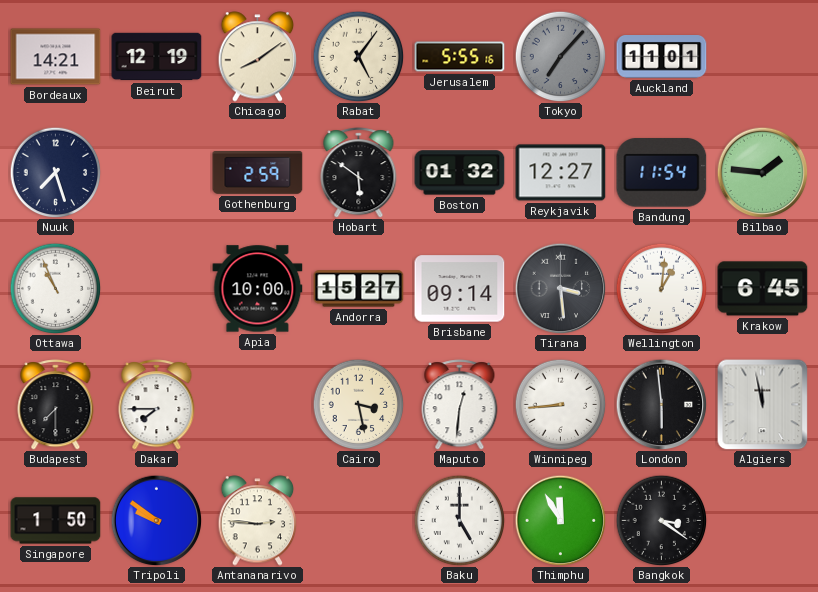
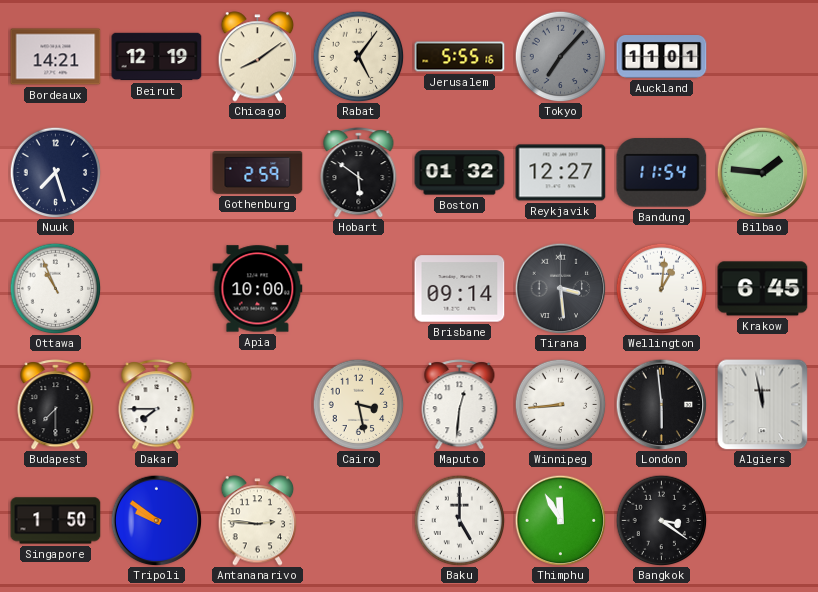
Andorra: 15:27 -> none (359, 289)
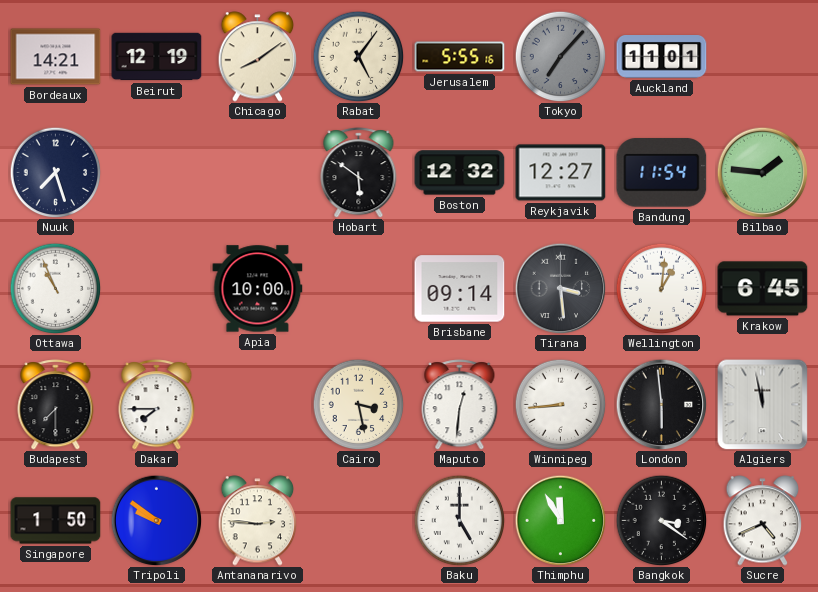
Gothenburg: 2:59 -> none (258, 173)
Boston: 01:32 -> 12:32 (460, 173)
Sucre: none -> 4:41 (763, 521)
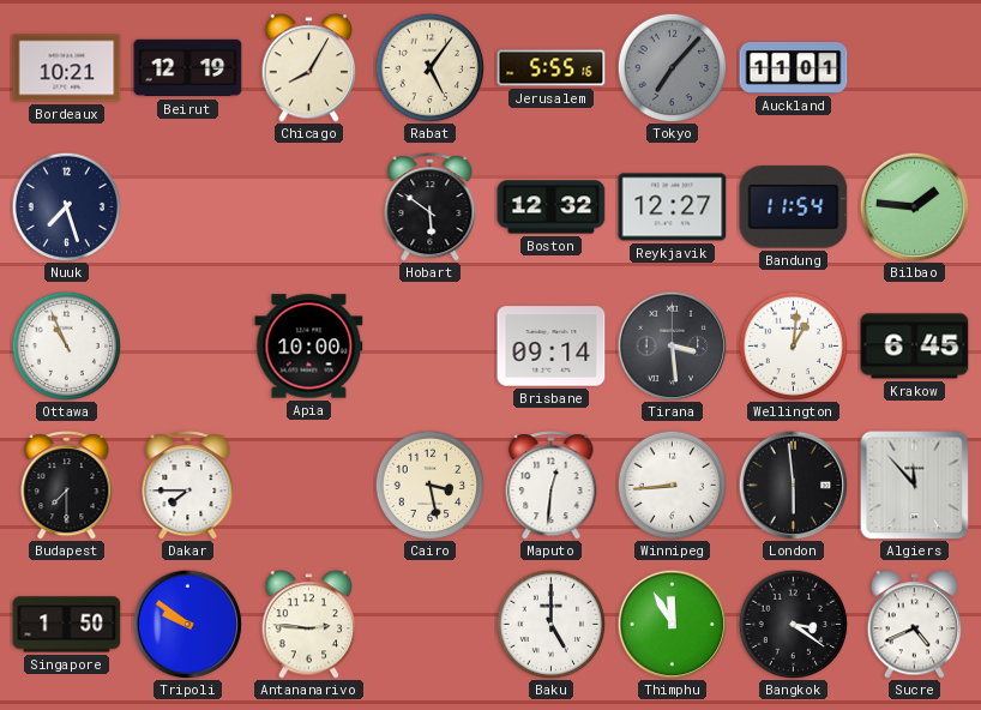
Bordeaux: 14:21 -> 10:21 (67, 68)
Chicago: 8:09 -> 8:05 (309, 68)
Algiers: 11:58 -> 11:53 (914, 485)
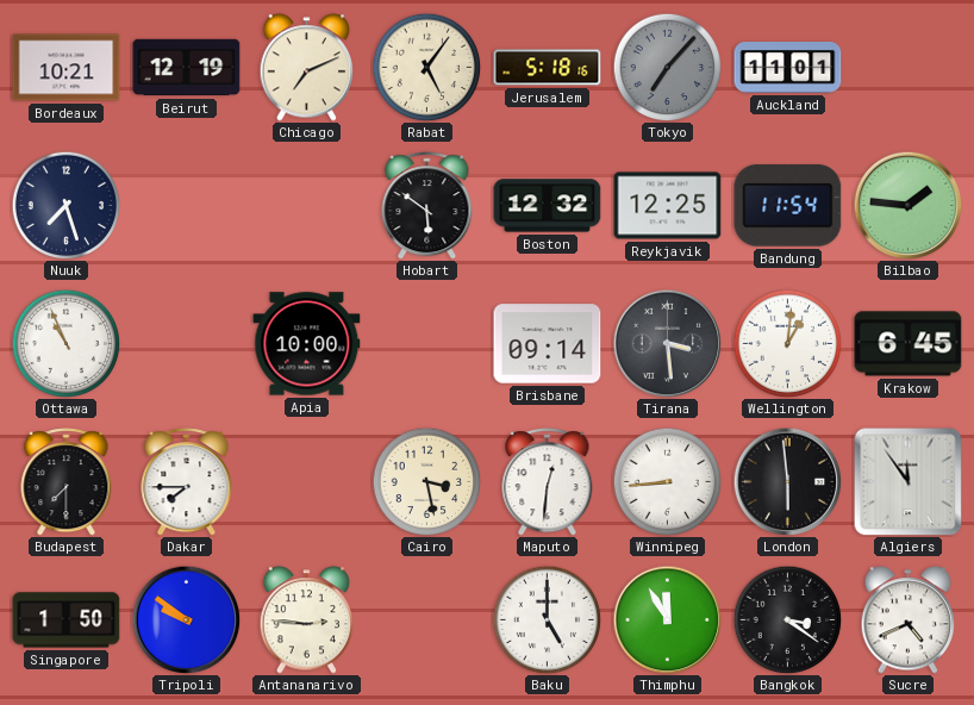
Chicago: 8:05 -> 7:11 (307, 68)
Jerusalem: 5:55 -> 5:18 (548, 68)
Reykjavik: 12:27 -> 12:25 (668, 206)
Algiers: 11:53 -> 11:54 (907, 481)
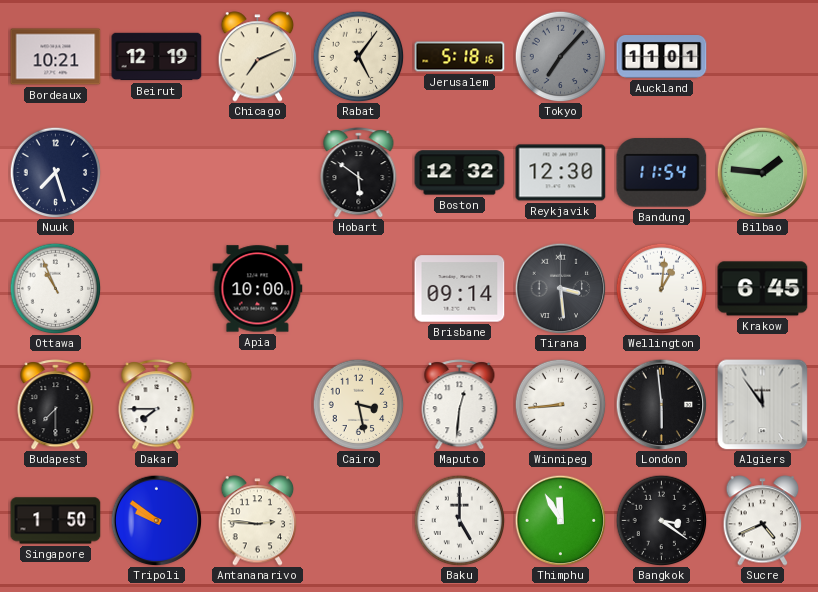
Reykjavik: 12:25 -> 12:30 (561, 173)
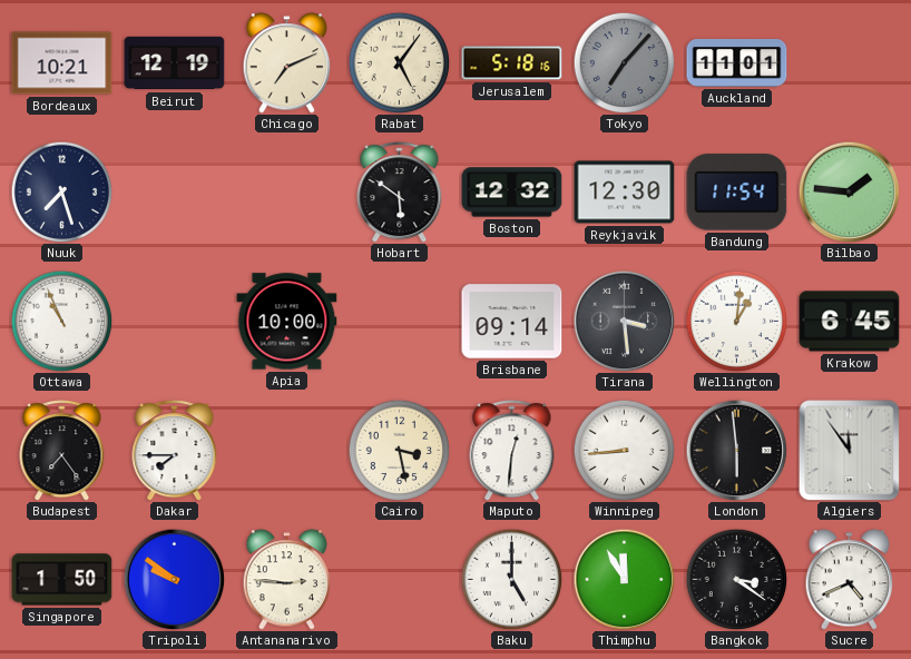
Budapest: 7:30 -> 7:24 (62, 451)
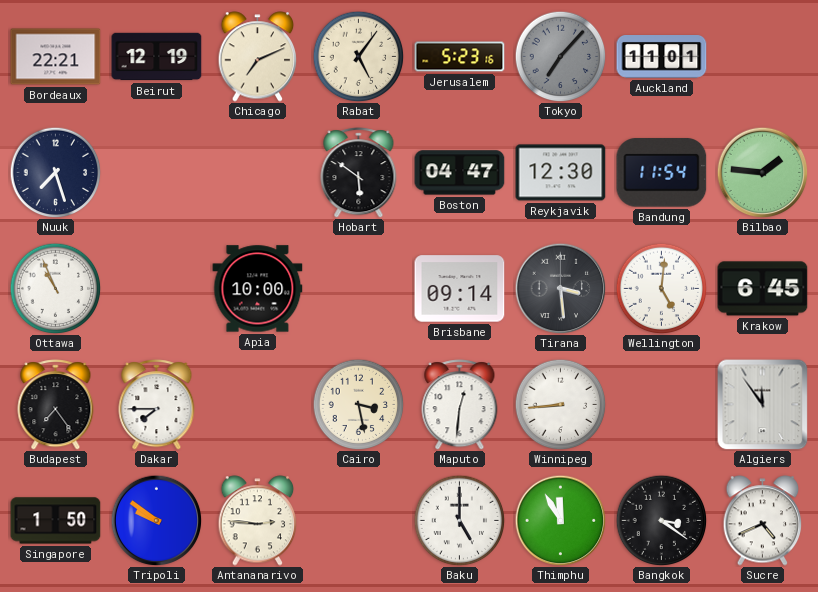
Bordeaux: 10:21 -> 22:21 (56, 57)
Jerusalem: 5:18 -> 5:23 (460, 57)
Boston: 12:32 -> 04:47 (460, 173)
Wellington: 1:01 -> 5:01 (661, 288)
London: 5:59 -> none (736, 450)
